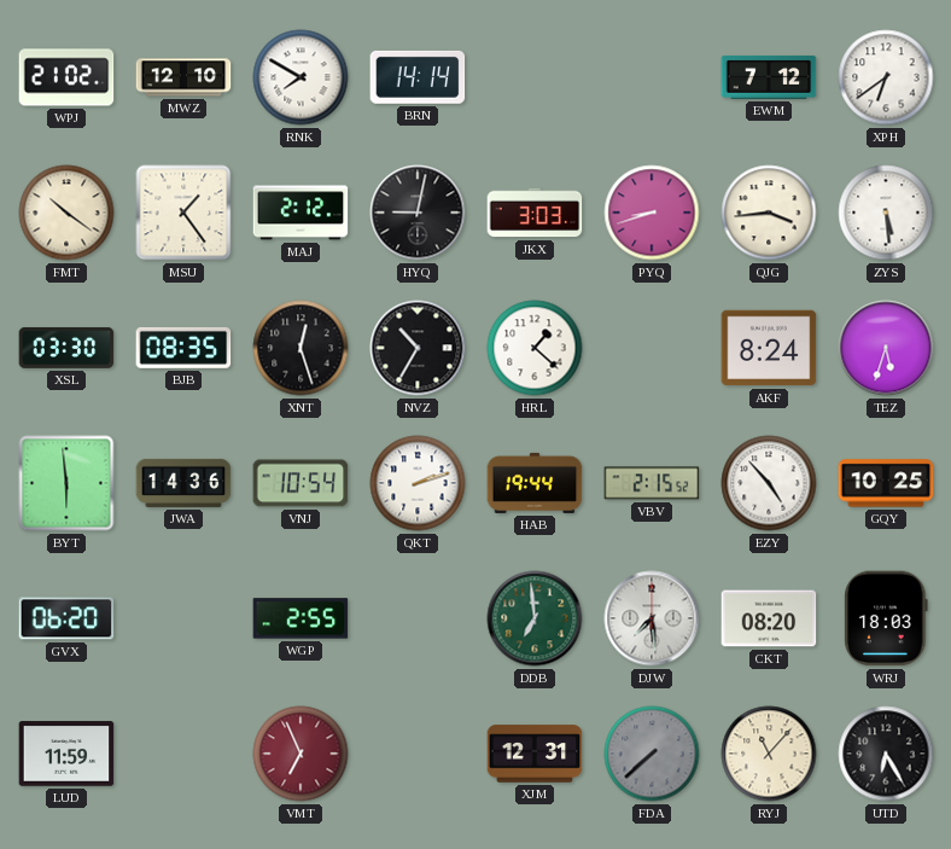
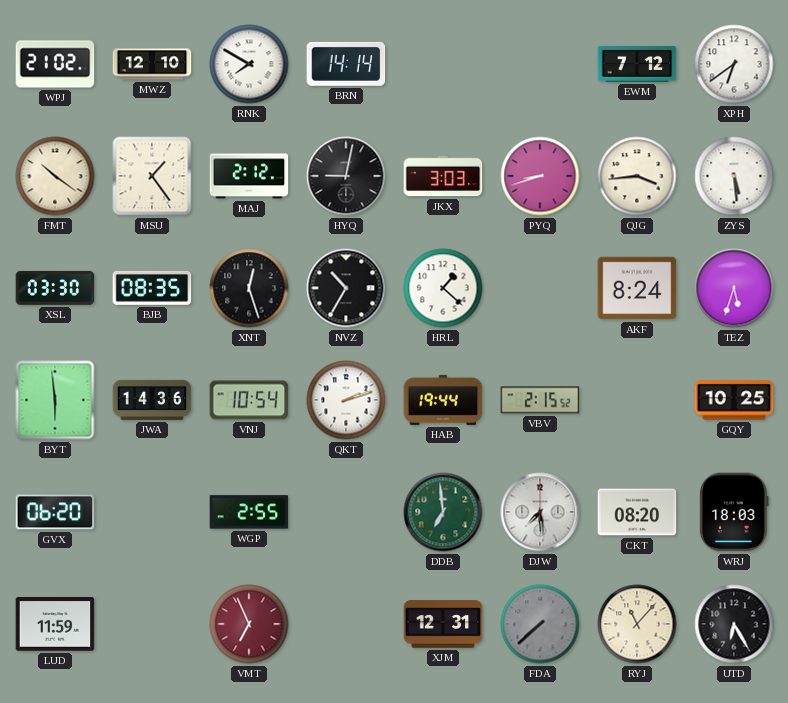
EZY: 4:53 -> none (769, 483)
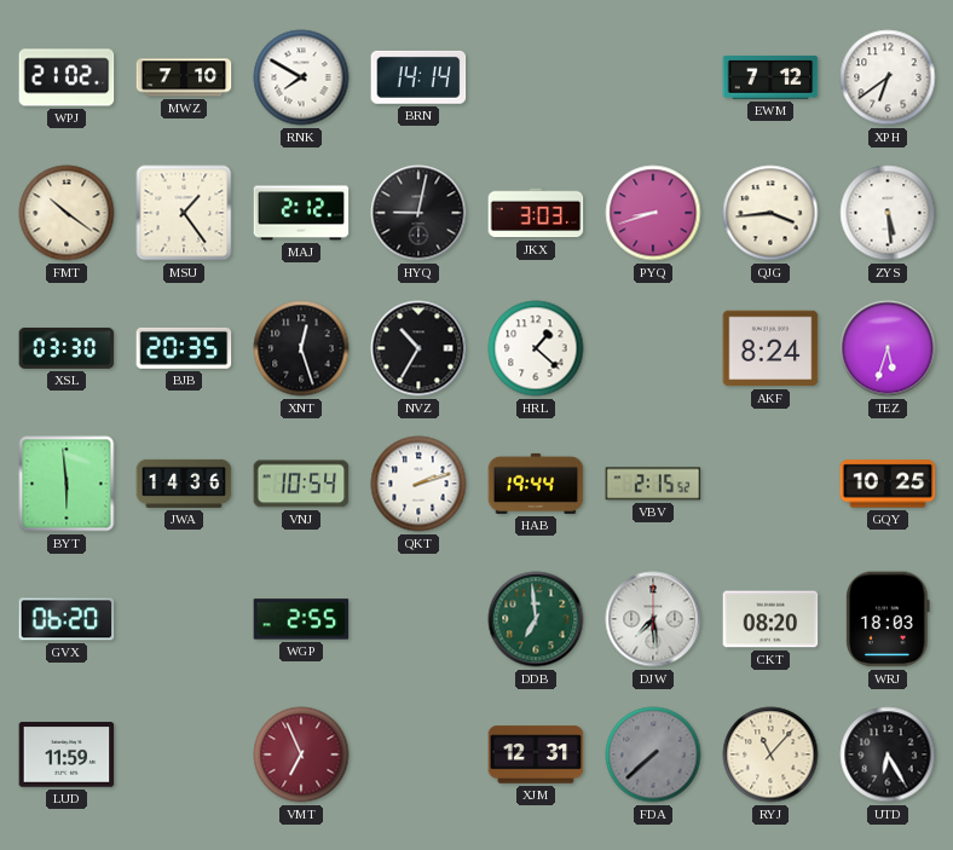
MWZ: 12:10 -> 7:10 (184, 77)
BJB: 08:35 -> 20:35 (184, 348)
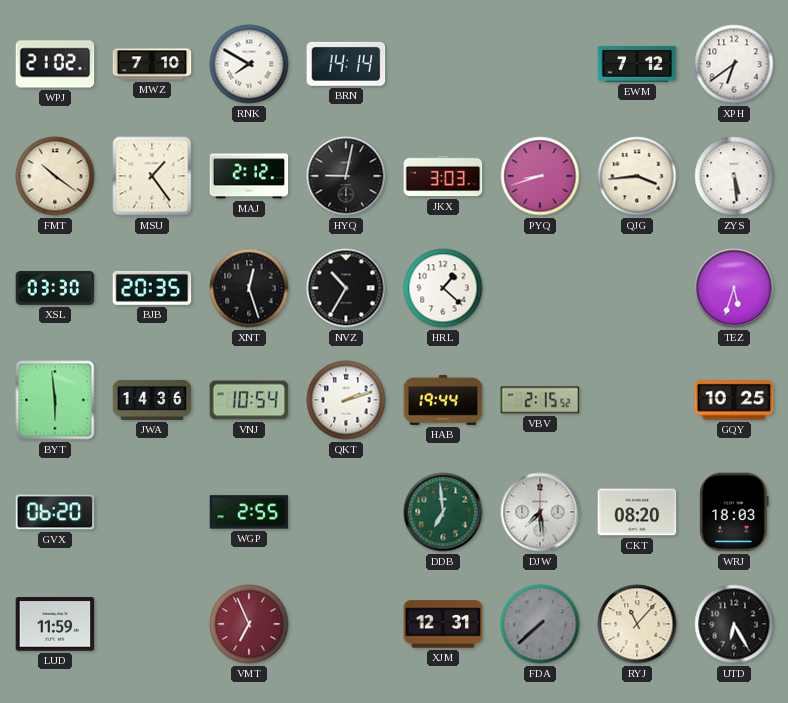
AKF: 8:24 -> none (770, 348)
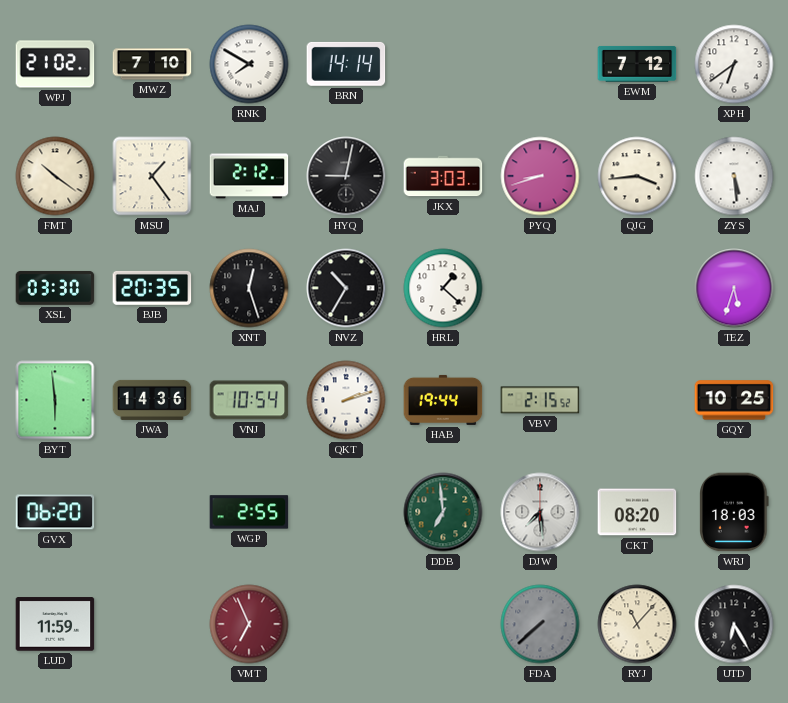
XJM: 12:31 -> none (443, 624)
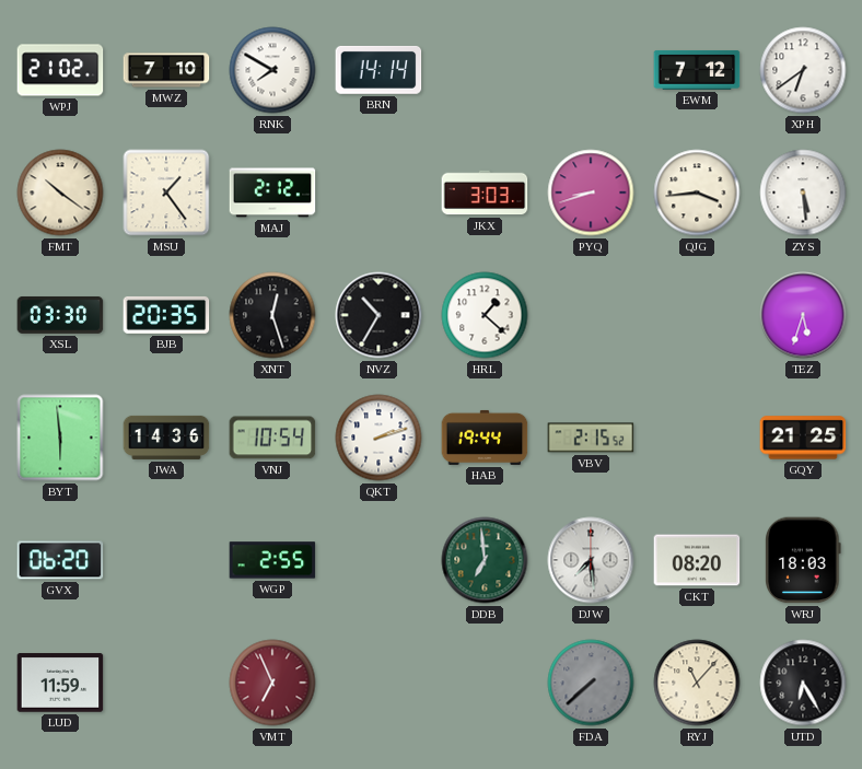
HYQ: 9:02 -> none (346, 176)
GQY: 10:25 -> 21:25 (803, 438)
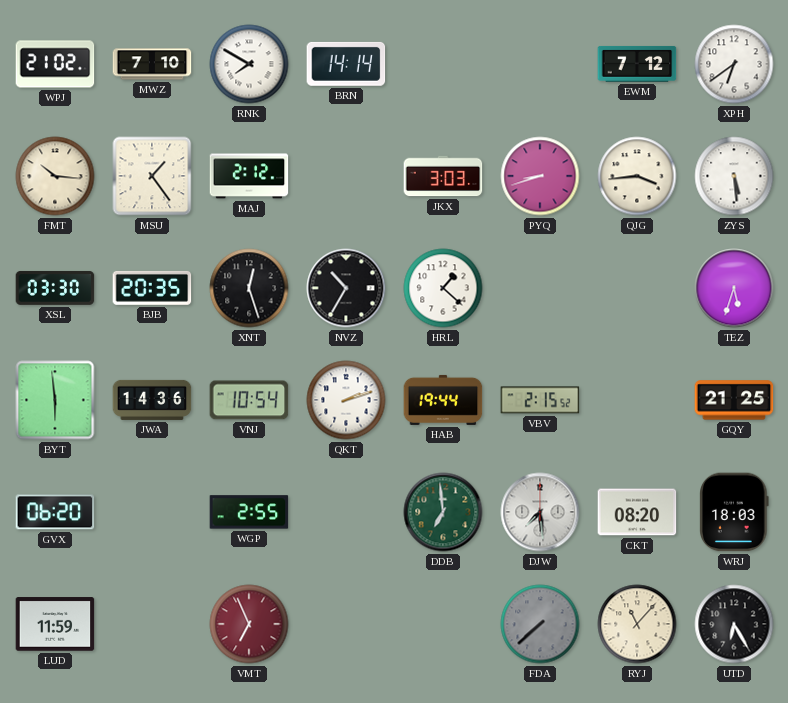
FMT: 10:21 -> 10:16 (55, 176)
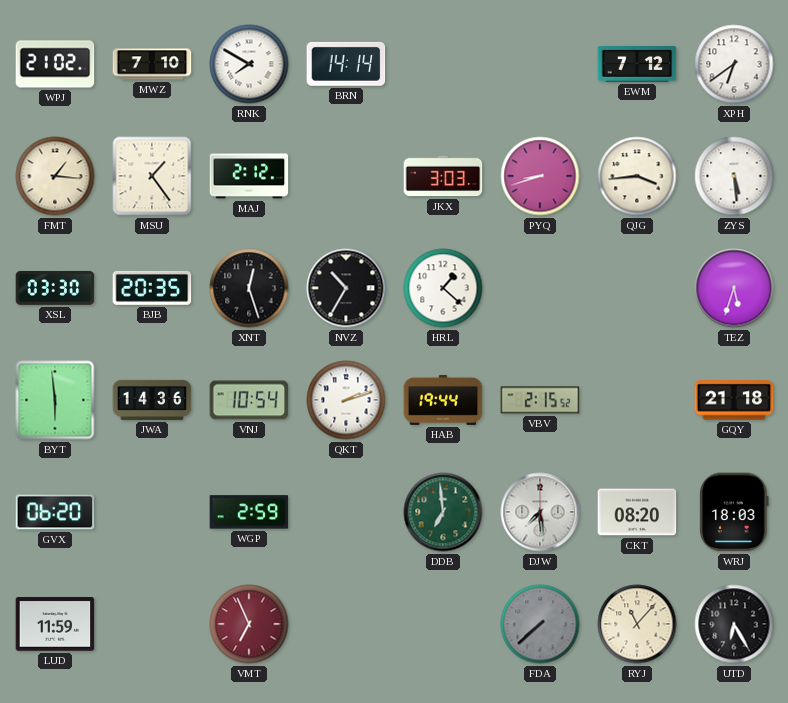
FMT: 10:16 -> 1:16 (55, 176)
GQY: 21:25 -> 21:18 (734, 400)
WGP: 2:55 -> 2:59 (249, 512)
